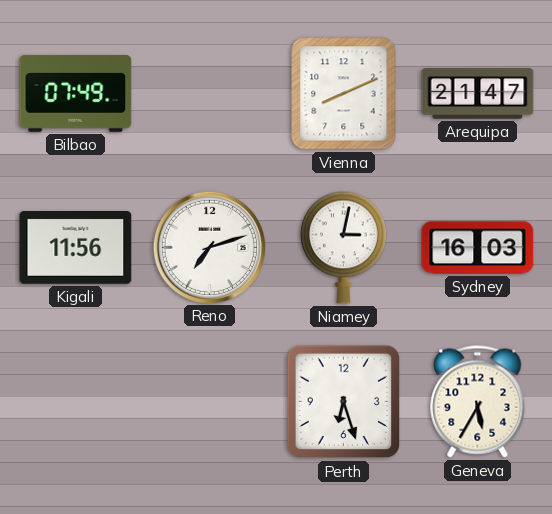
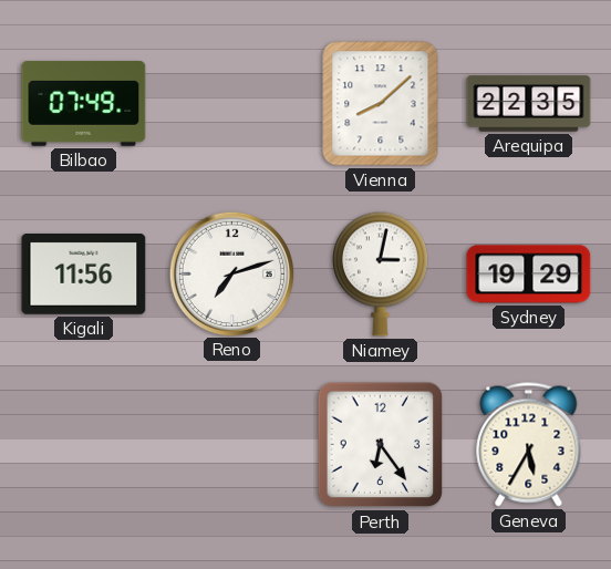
Vienna: 8:11 -> 8:08 (381, 104)
Arequipa: 21:47 -> 22:35 (529, 104)
Sydney: 16:03 -> 19:29 (529, 275)
Perth: 6:27 -> 6:24 (381, 445)
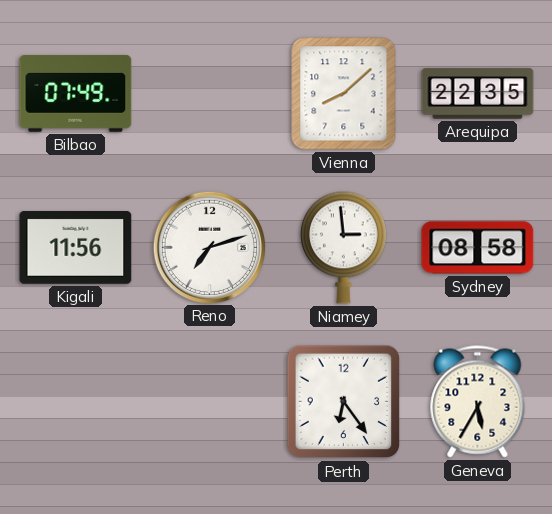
Niamey: 3:02 -> 2:59 (344, 247)
Sydney: 19:29 -> 08:58 (478, 248)
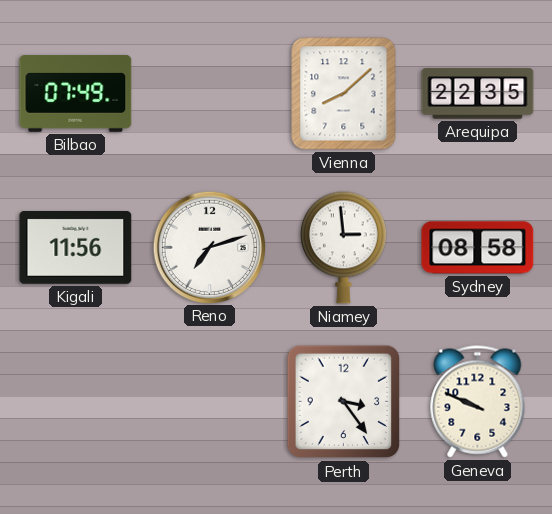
Perth: 6:24 -> 3:24 (344, 402)
Geneva: 5:35 -> 9:49 (478, 402)
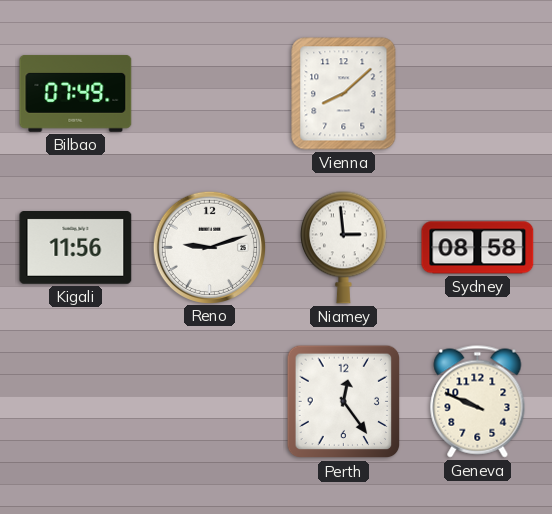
Arequipa: 22:35 -> none (478, 94)
Reno: 7:12 -> 9:12 (209, 247)
Perth: 3:24 -> 12:24 (344, 402)
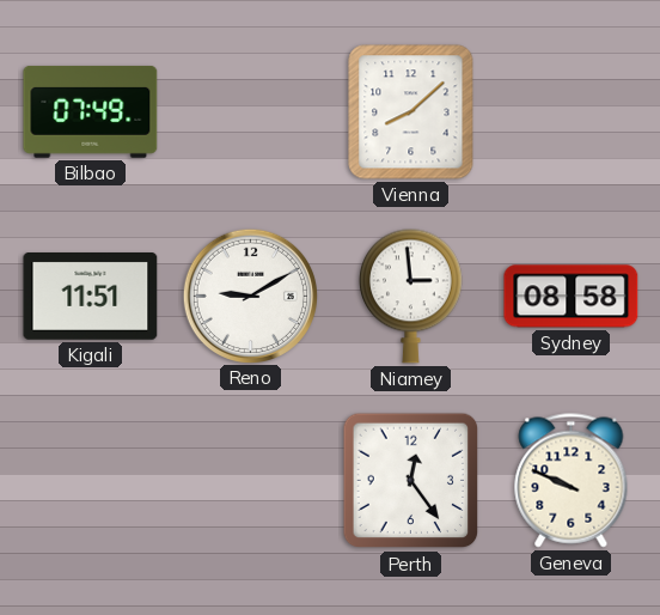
Kigali: 11:56 -> 11:51 (91, 297)
Reno: 9:12 -> 9:10 (250, 296)
